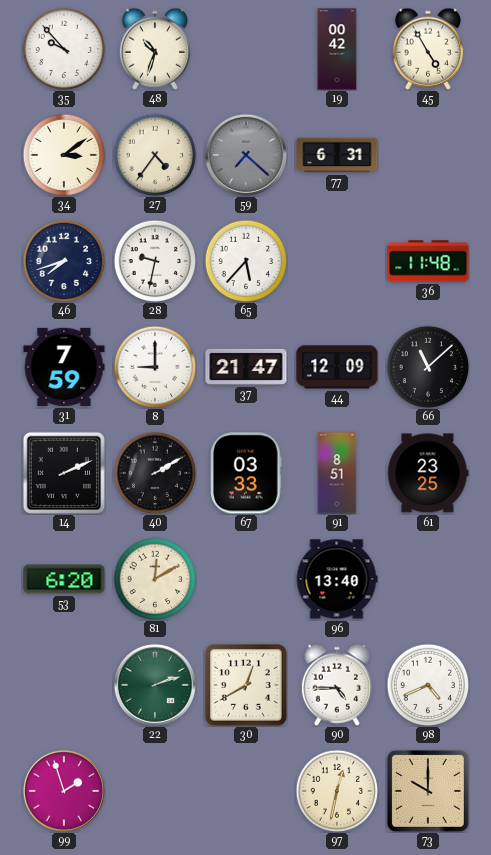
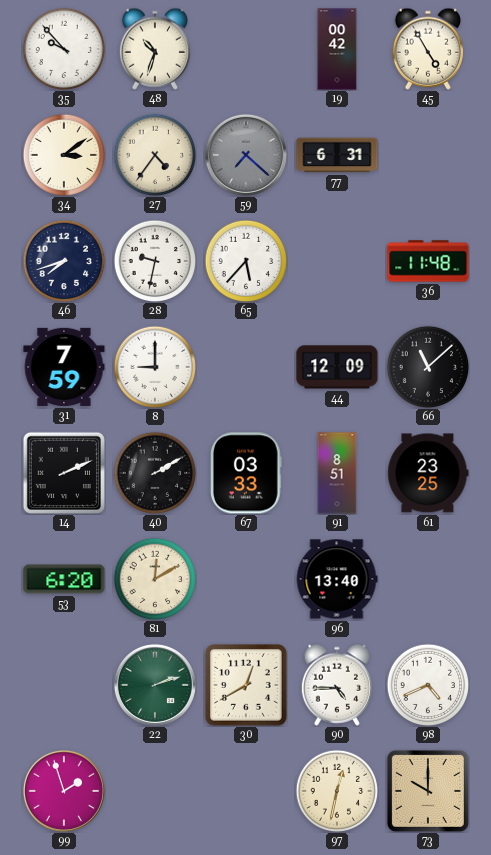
37: 21:47 -> none (246, 367)
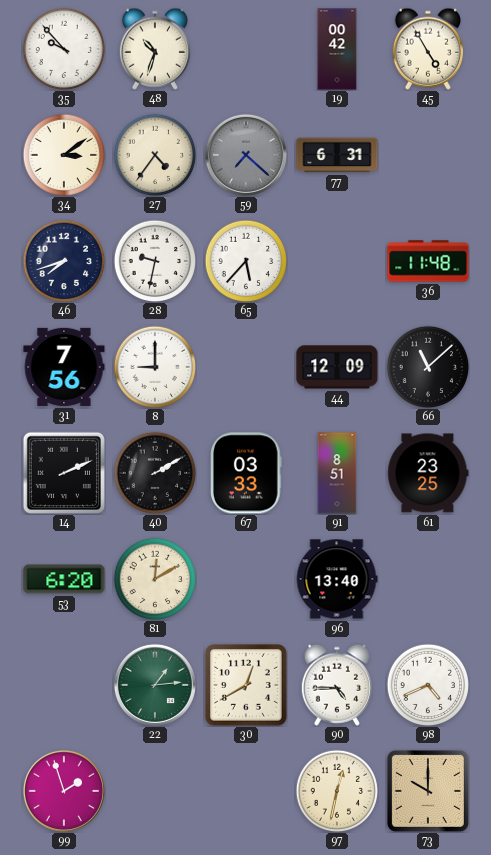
31: 7:59 -> 7:56 (64, 367)
22: 2:12 -> 1:14 (155, 685)
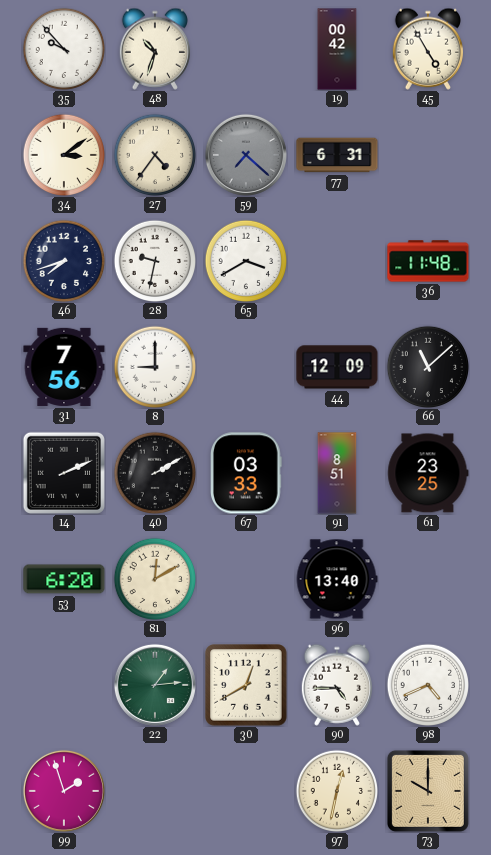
65: 5:37 -> 3:40 (246, 261)
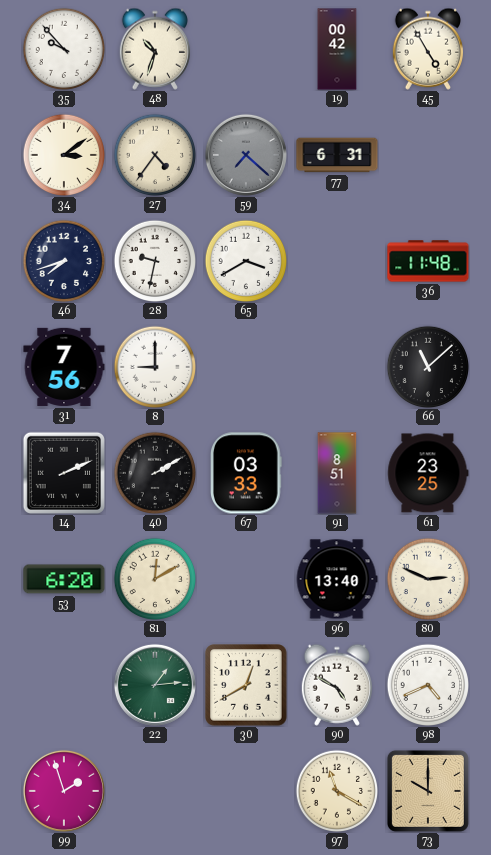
44: 12:09 -> none (337, 367)
80: none -> 2:49 (428, 579)
90: 4:45 -> 4:50 (336, 685)
97: 12:32 -> 11:20 (337, 791)
